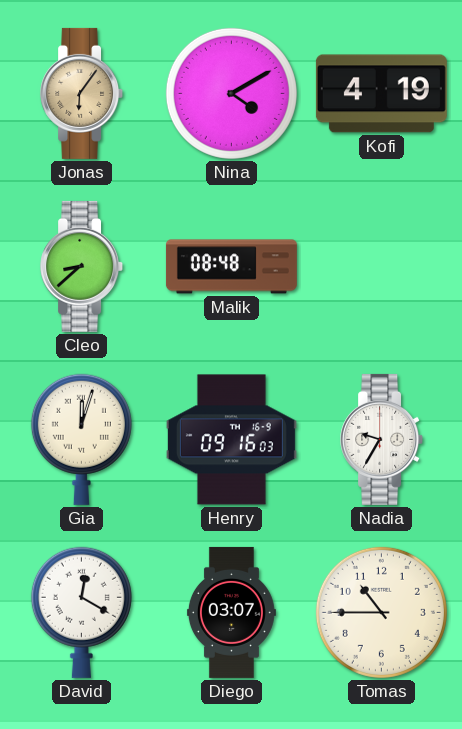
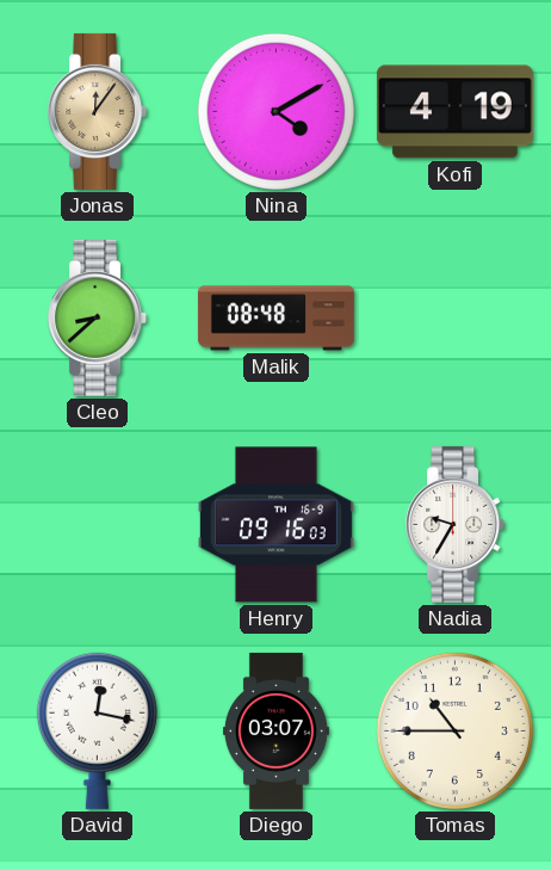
Jonas: 6:06 -> 12:06 (98, 111)
Gia: 12:03 -> none (81, 439)
David: 12:20 -> 12:17 (97, 730)
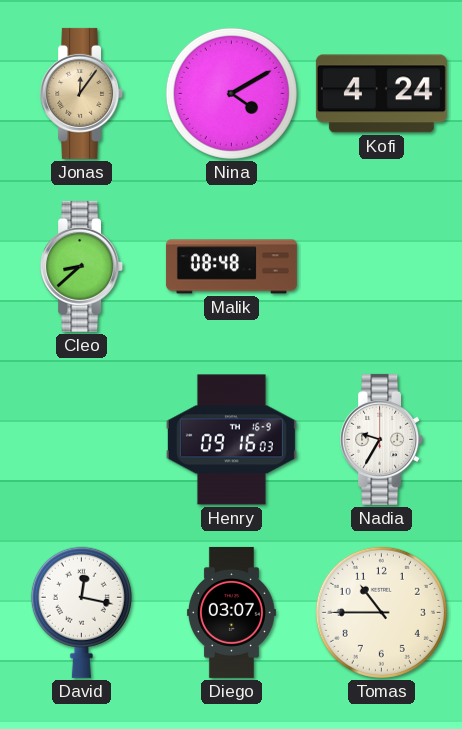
Kofi: 4:19 -> 4:24 (381, 94)
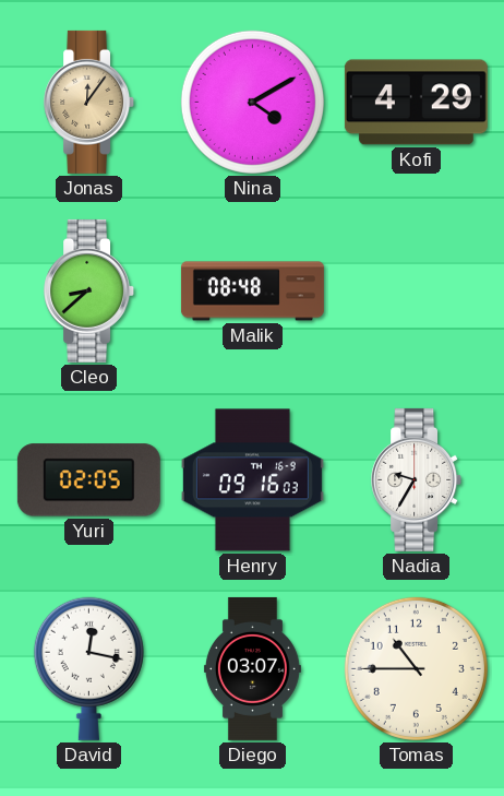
Kofi: 4:24 -> 4:29 (416, 103)
Yuri: none -> 02:05 (88, 480)
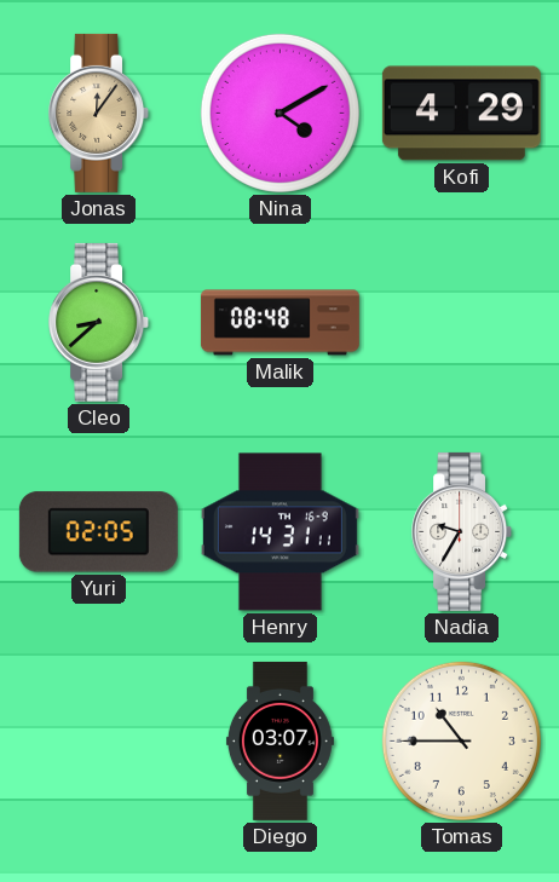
Henry: 09:16 -> 14:31 (279, 532)
David: 12:17 -> none (88, 668)
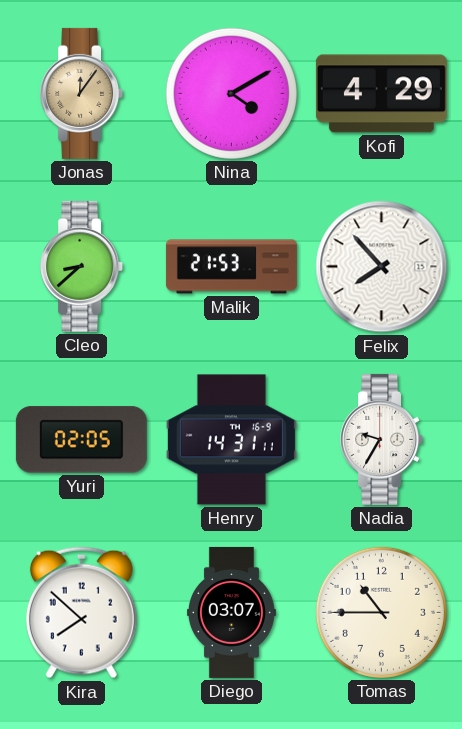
Malik: 08:48 -> 21:53 (231, 267)
Felix: none -> 7:53 (382, 267)
Kira: none -> 7:52 (81, 613)
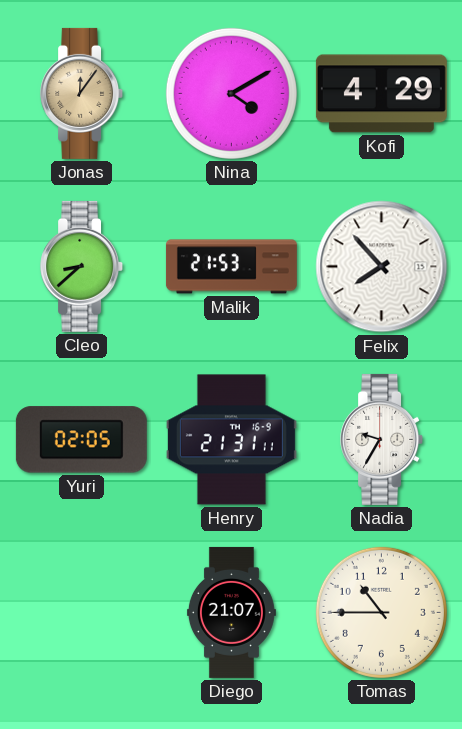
Henry: 14:31 -> 21:31 (231, 440)
Kira: 7:52 -> none (81, 613)
Diego: 03:07 -> 21:07 (231, 612)
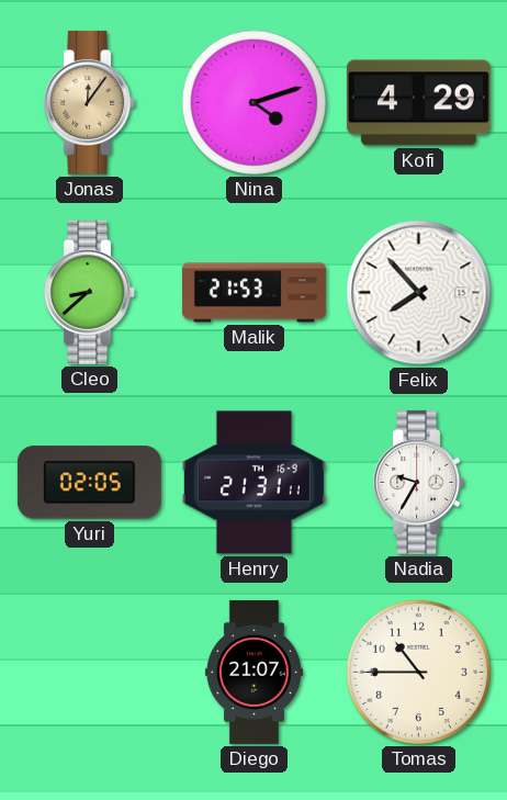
Nina: 4:10 -> 4:12 (253, 102)
